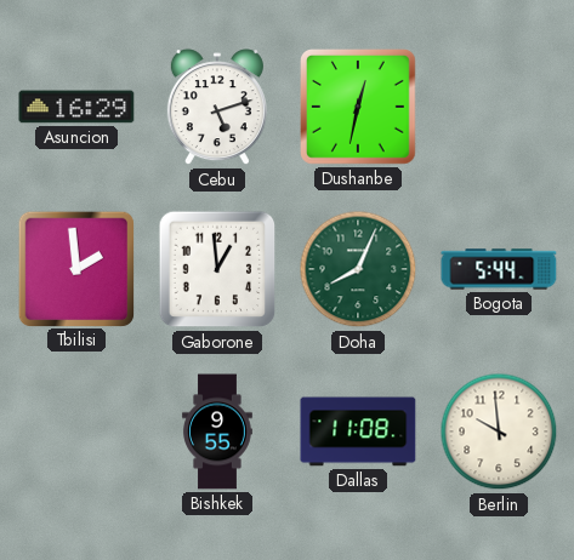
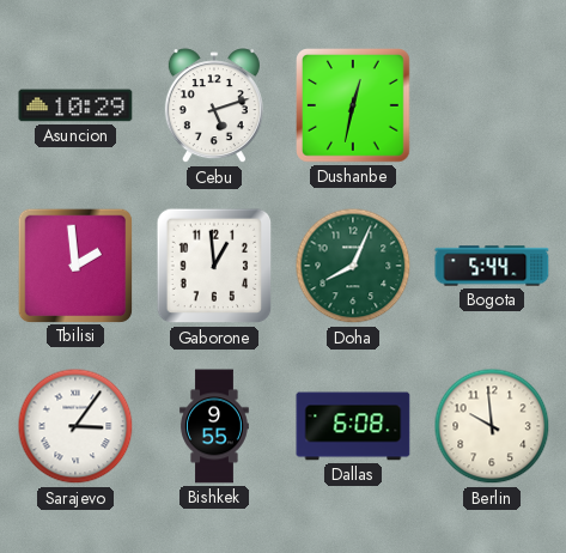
Asuncion: 16:29 -> 10:29 (75, 105)
Sarajevo: none -> 3:06 (75, 426)
Dallas: 11:08 -> 6:08 (353, 426)
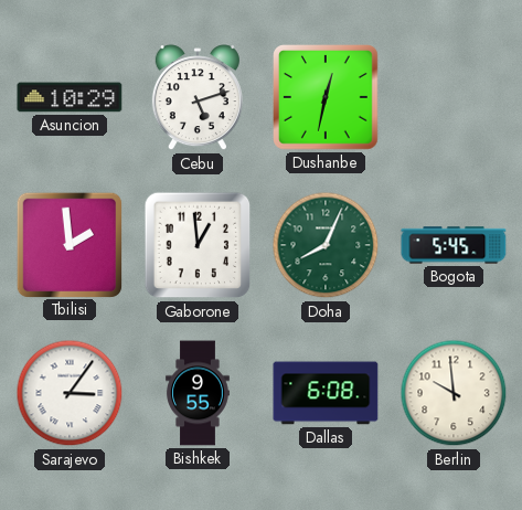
Bogota: 5:44 -> 5:45 (454, 245)
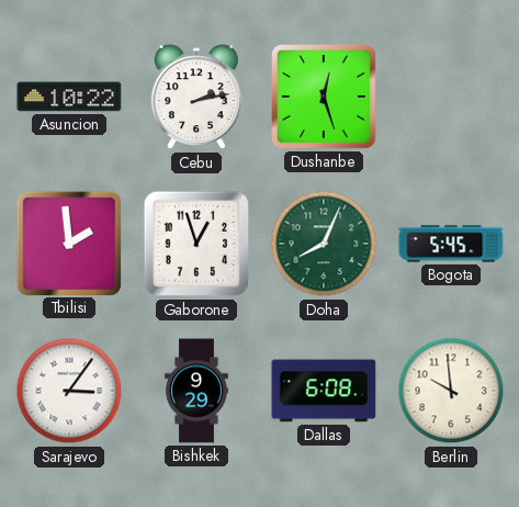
Asuncion: 10:29 -> 10:22 (69, 97)
Cebu: 5:12 -> 2:13 (196, 98)
Dushanbe: 12:32 -> 12:27 (325, 98)
Gaborone: 12:59 -> 12:57 (196, 244)
Bishkek: 9:55 -> 9:29 (196, 391)
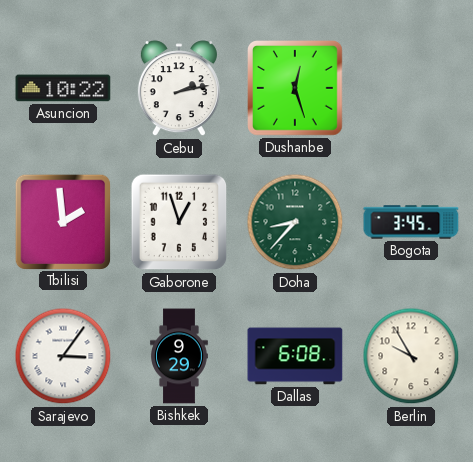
Doha: 8:04 -> 8:37 (295, 222)
Bogota: 5:45 -> 3:45 (411, 222)
Berlin: 9:59 -> 9:55 (411, 356)
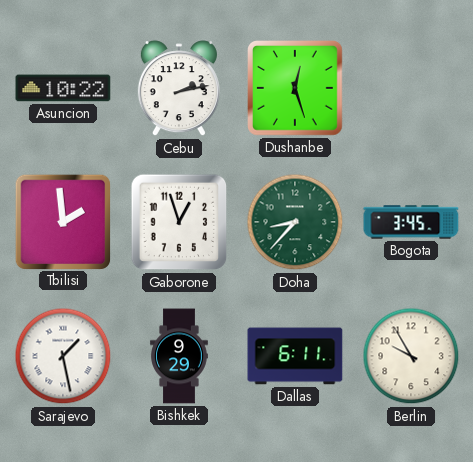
Sarajevo: 3:06 -> 1:28 (63, 356)
Dallas: 6:08 -> 6:11 (295, 356)
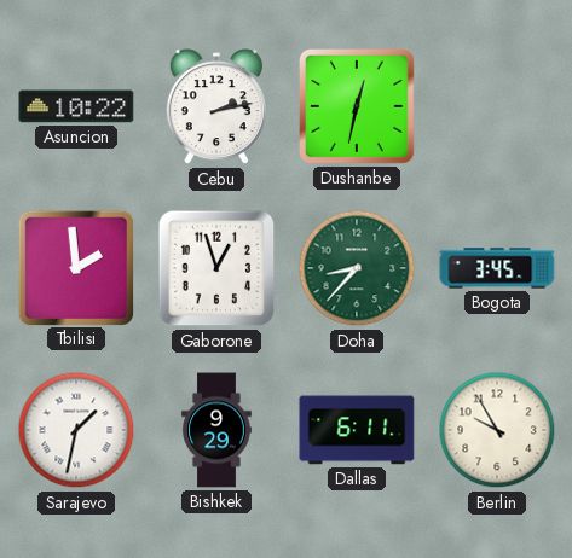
Dushanbe: 12:27 -> 12:32 (358, 107)
Sarajevo: 1:28 -> 1:32 (76, 430)
